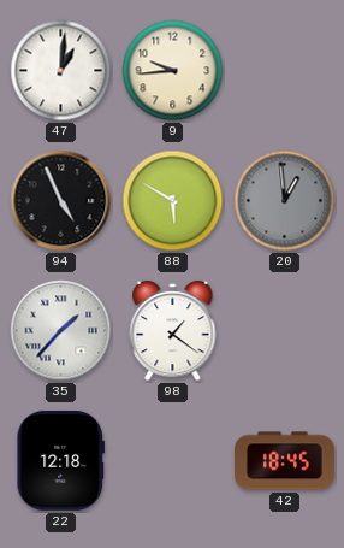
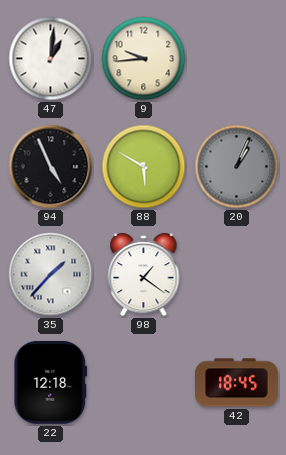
20: 12:59 -> 1:04 (237, 167)
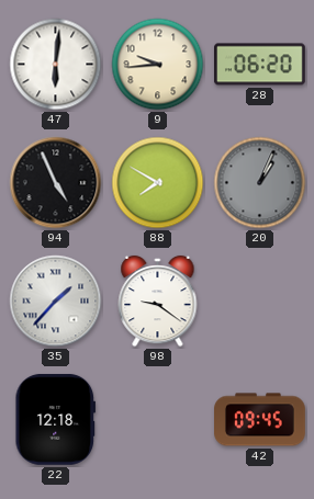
47: 1:01 -> 6:01 (56, 65)
28: none -> 06:20 (260, 65)
88: 5:50 -> 7:50 (158, 183)
98: 1:21 -> 9:21 (158, 302)
42: 18:45 -> 09:45 (260, 420)
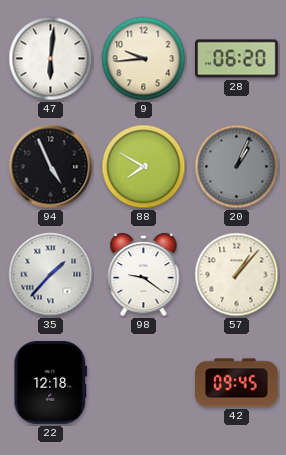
57: none -> 1:07 (237, 275)
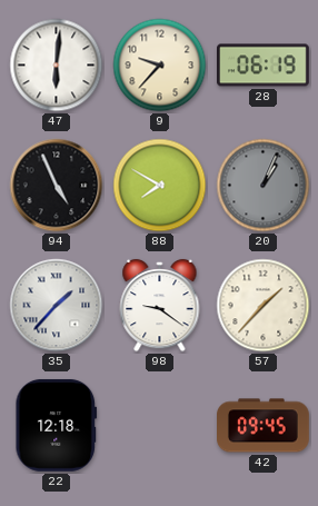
9: 9:44 -> 9:37 (160, 66)
28: 06:20 -> 06:19 (264, 66)
57: 1:07 -> 1:37 (264, 306)
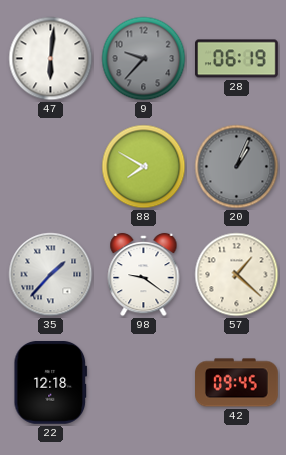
9 dial: cream -> grey (144, 59)
94: 4:56 -> none (57, 186)
57: 1:37 -> 1:22 (237, 275)
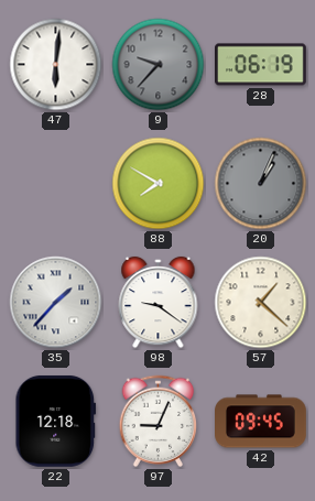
97: none -> 9:04 (159, 422)
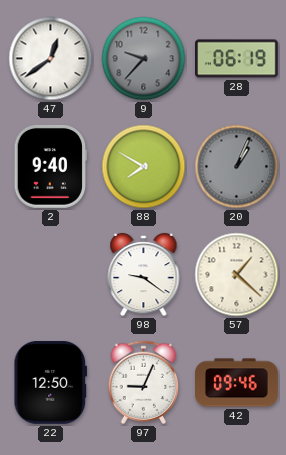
47: 6:01 -> 12:39 (51, 59)
2: none -> 9:40 (50, 167)
35: 1:37 -> none (56, 303)
22: 12:18 -> 12:50 (50, 382)
42: 09:45 -> 09:46 (237, 383)
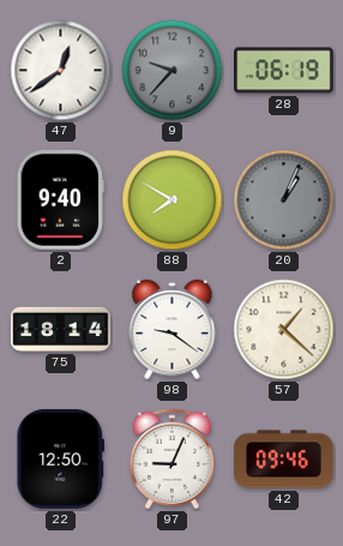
75: none -> 18:14 (61, 329)
